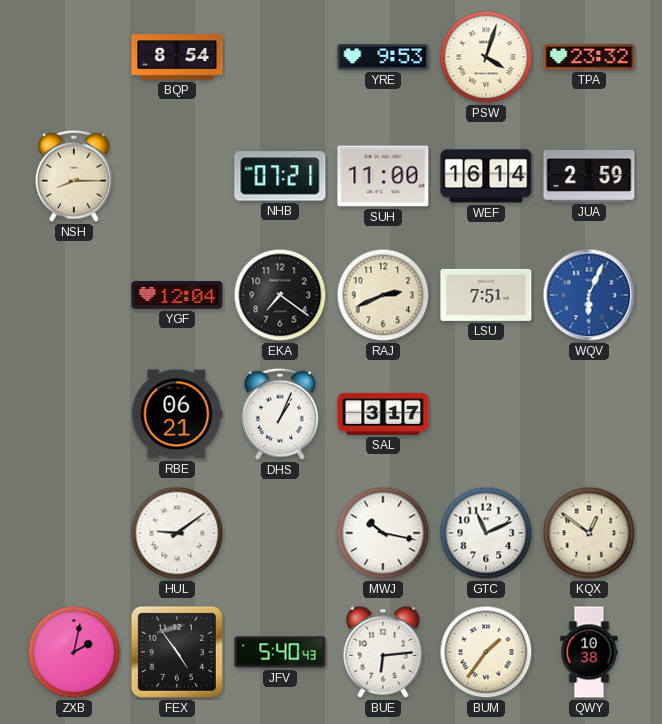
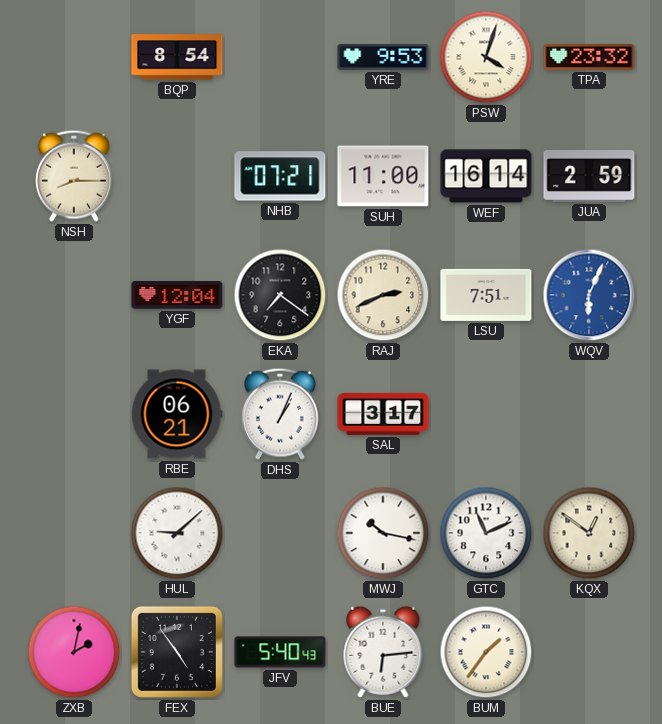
HUL: 9:09 -> 9:08 (177, 533)
QWY: 10:38 -> none (589, 652)
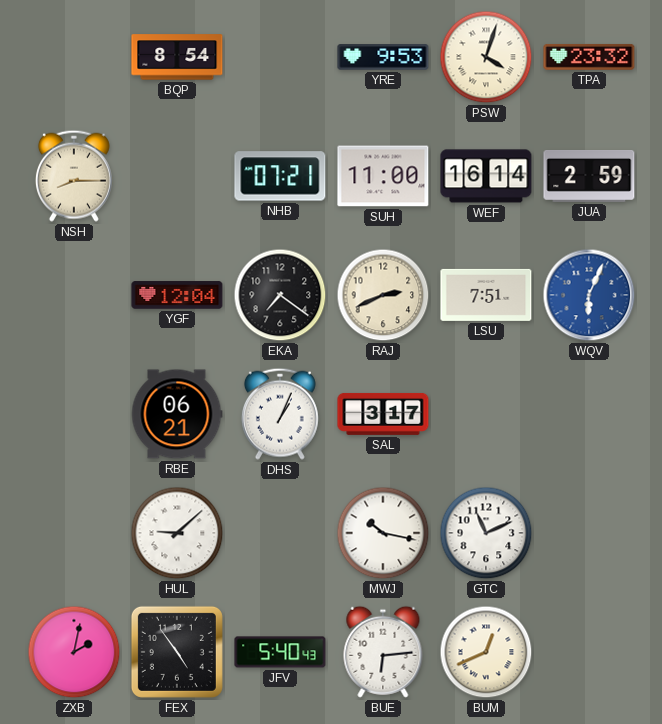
KQX: 12:51 -> none (589, 533)
BUM: 1:36 -> 12:41 (486, 652)
